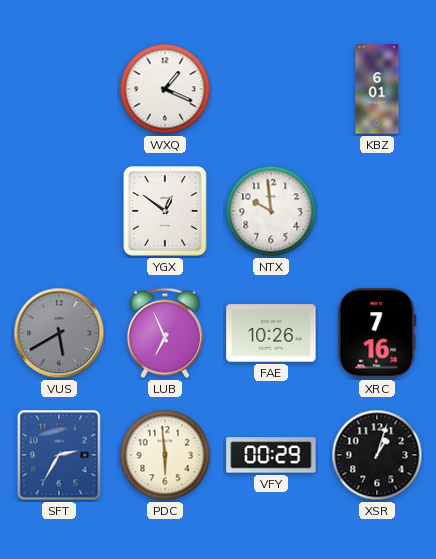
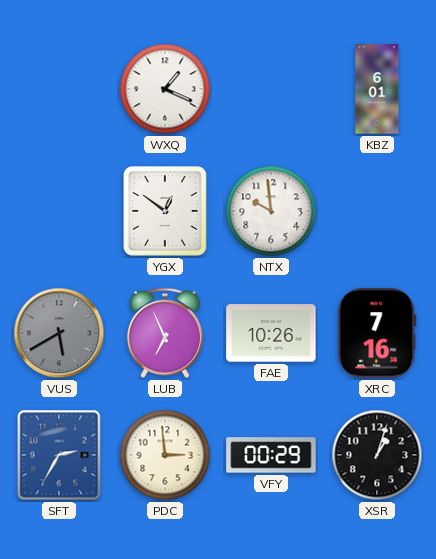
PDC: 5:59 -> 2:59 (165, 455)
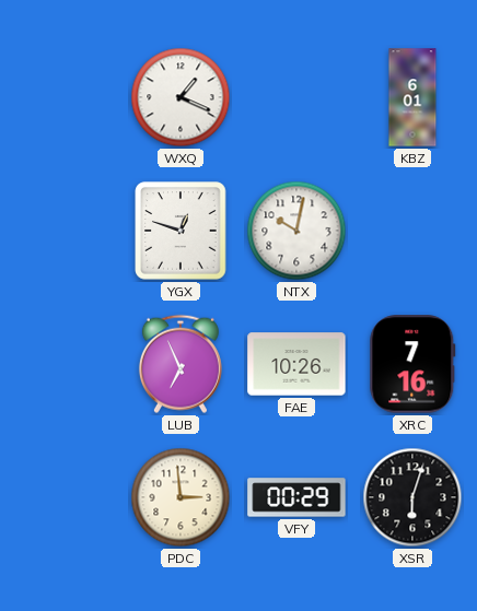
YGX: 12:51 -> 12:48 (181, 231)
NTX: 9:59 -> 10:02 (296, 231)
VUS: 5:40 -> none (59, 333)
SFT: 2:35 -> none (59, 455)
XSR: 1:03 -> 6:03 (412, 497)
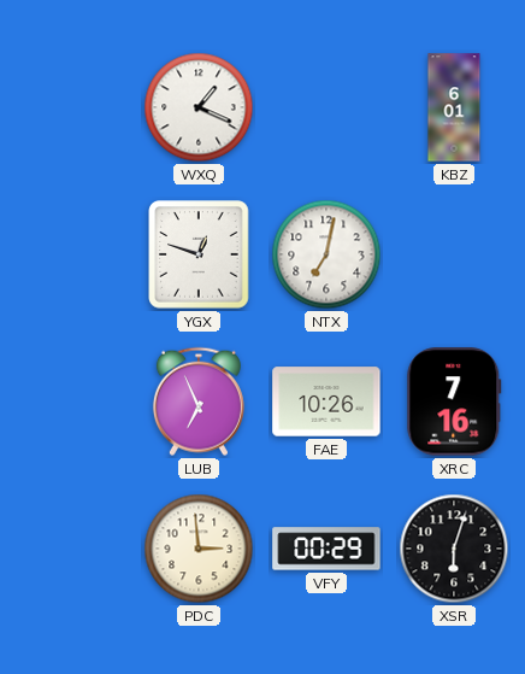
NTX: 10:02 -> 7:02 (326, 254)
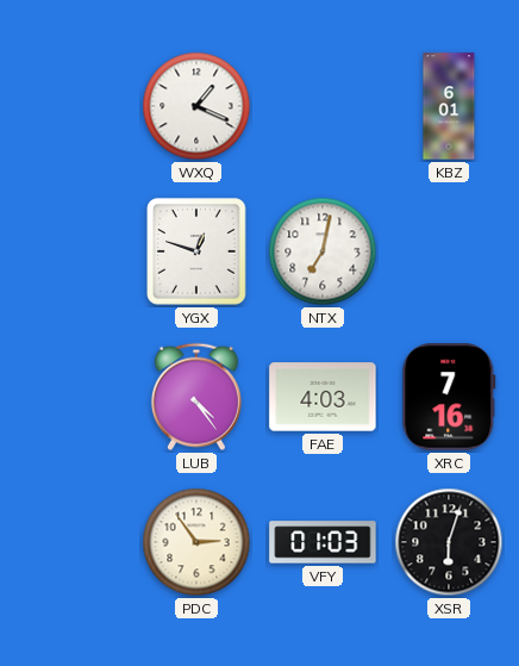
LUB: 6:56 -> 4:24 (196, 397)
FAE: 10:26 -> 4:03 (323, 397)
PDC: 2:59 -> 2:54 (196, 542)
VFY: 00:29 -> 01:03 (323, 542)
